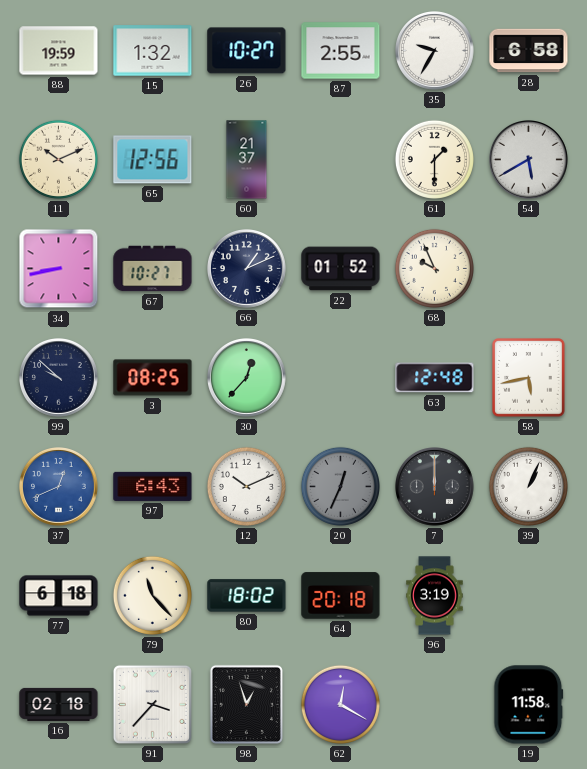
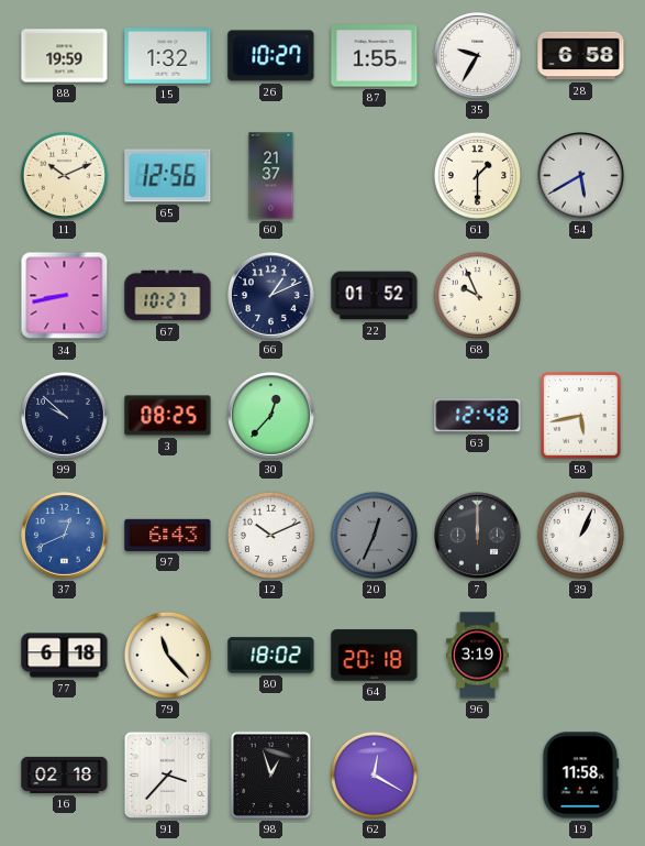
87: 2:55 -> 1:55 (375, 56)
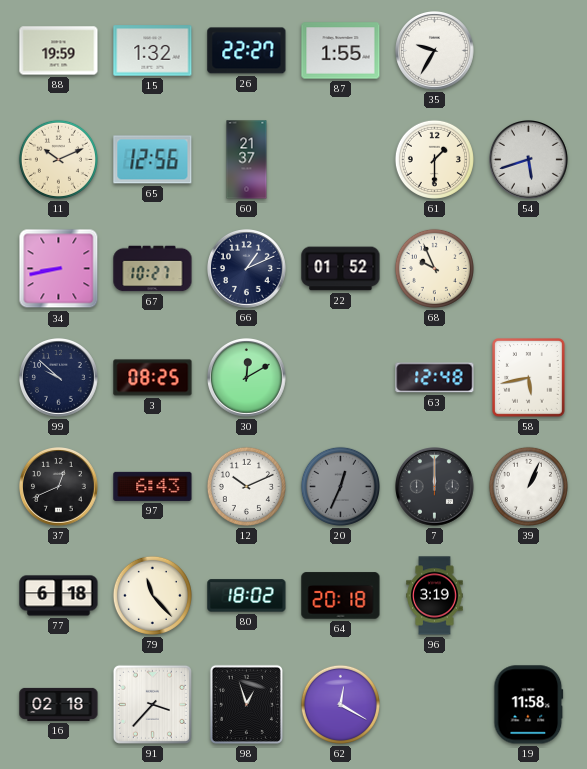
26: 10:27 -> 22:27 (247, 51)
28: 6:58 -> none (581, 56)
54: 5:40 -> 5:42 (529, 160)
30: 12:37 -> 12:10 (247, 378)
37 dial: blue -> black (59, 487)
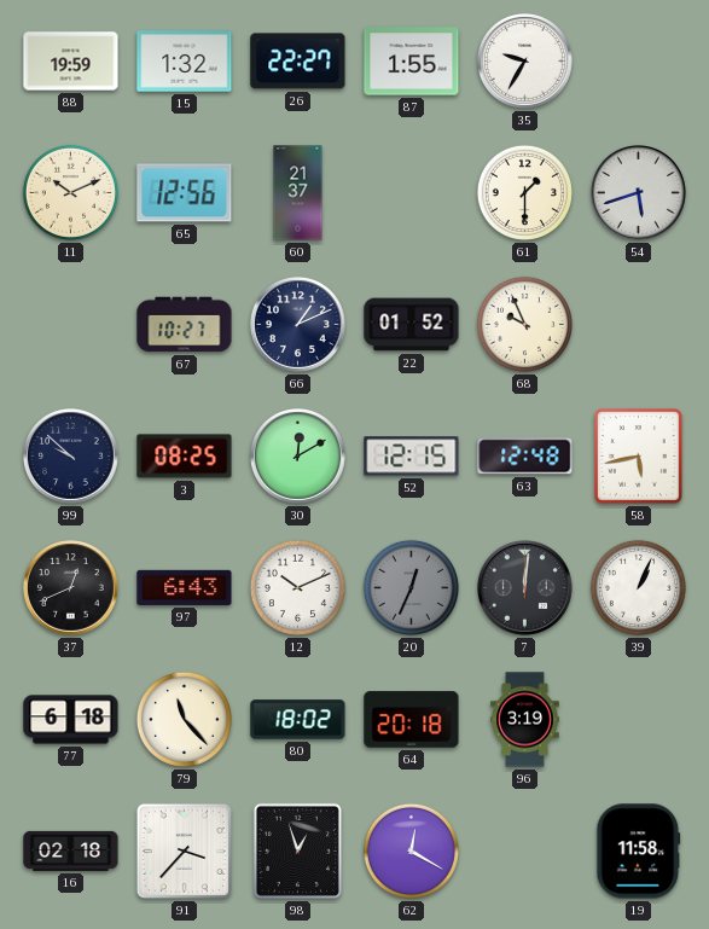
34: 8:43 -> none (59, 269)
52: none -> 12:15 (412, 457)
7: 12:00 -> 12:01 (525, 588)
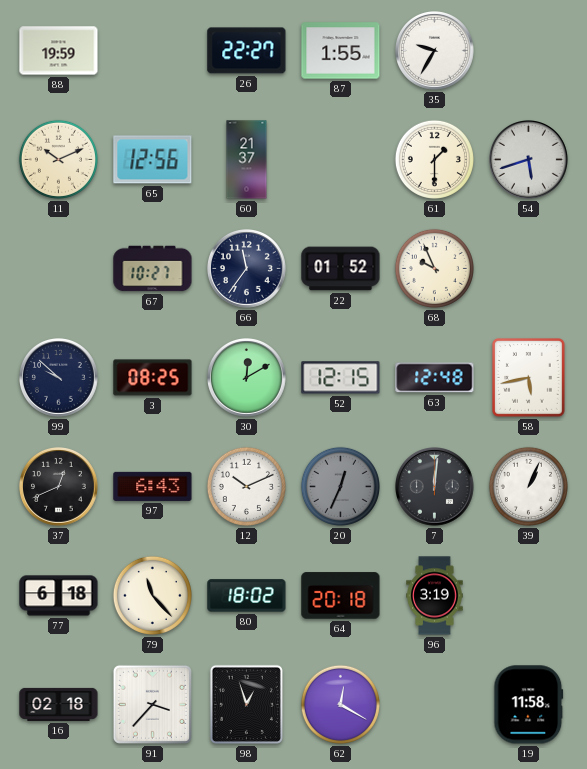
15: 1:32 -> none (185, 62)
66: 1:11 -> 11:36 (247, 269)
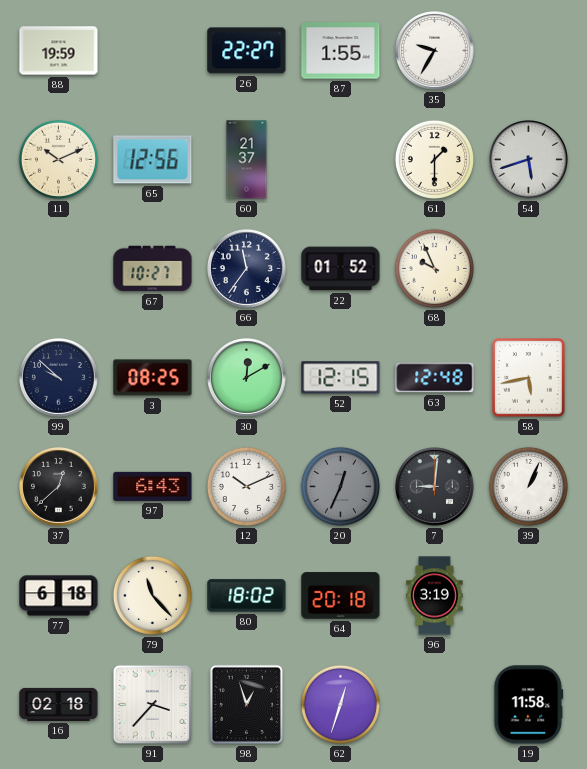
37: 12:41 -> 12:38 (59, 487)
7: 12:01 -> 9:01 (435, 487)
62: 12:20 -> 12:33 (340, 704)
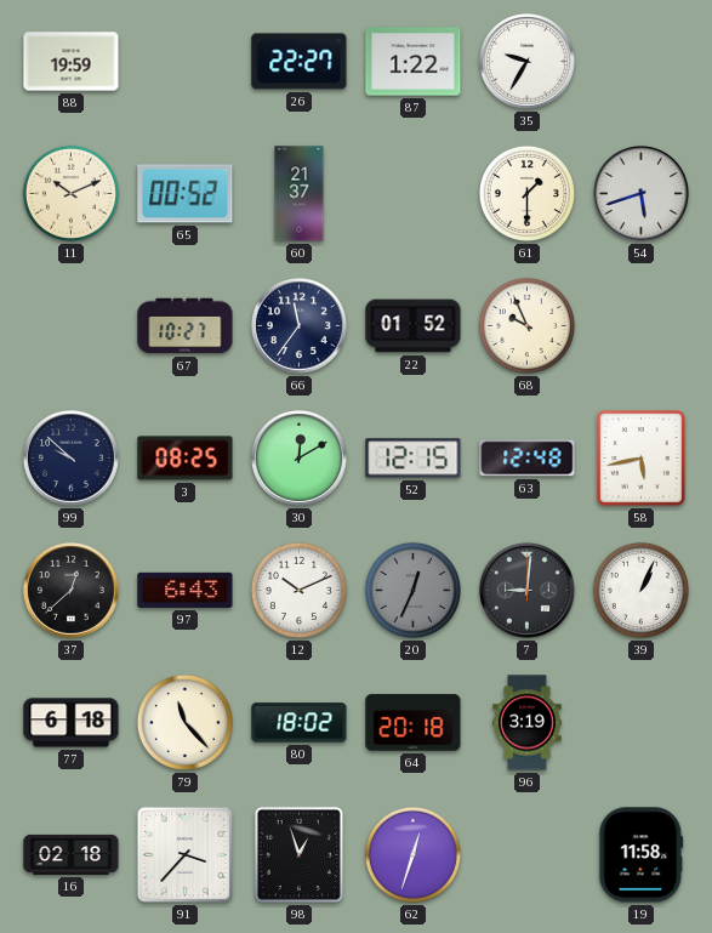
87: 1:55 -> 1:22 (414, 62)
65: 12:56 -> 00:52 (186, 194)
